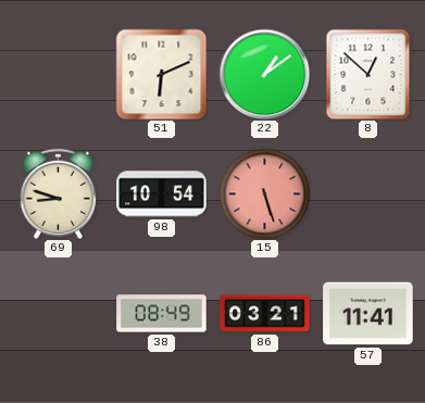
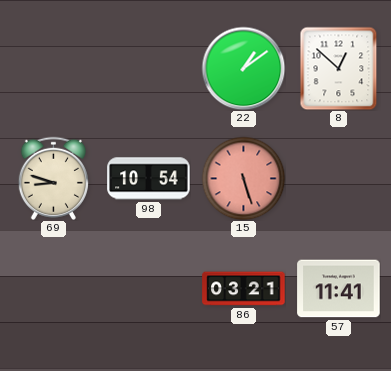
51: 6:11 -> none (161, 74)
38: 08:49 -> none (162, 314)
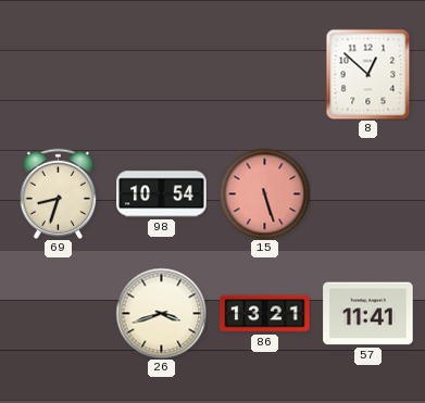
22: 1:09 -> none (243, 68)
69: 8:48 -> 8:33 (58, 193)
26: none -> 3:42 (161, 313)
86: 03:21 -> 13:21 (265, 314)
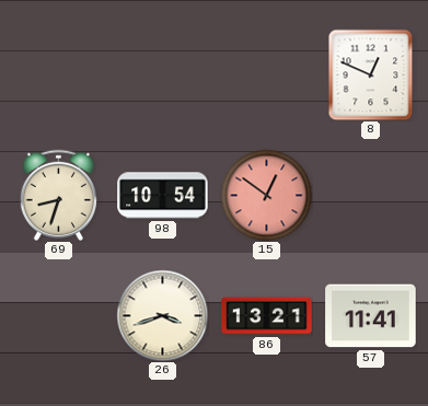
8: 12:52 -> 12:49 (371, 74)
15: 5:27 -> 12:51 (266, 195)
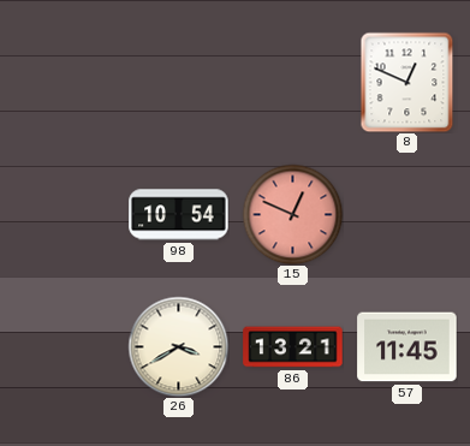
69: 8:33 -> none (58, 195)
15: 12:51 -> 12:49 (292, 214)
26: 3:42 -> 3:40 (178, 346)
57: 11:41 -> 11:45 (407, 347)
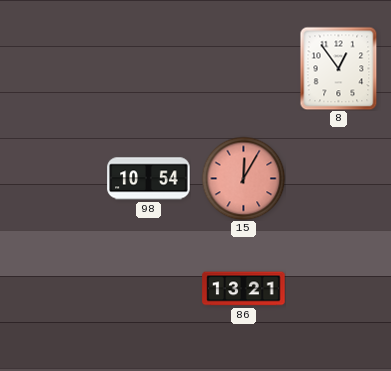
8: 12:49 -> 12:54 (339, 68)
15: 12:49 -> 12:05 (243, 178)
26: 3:40 -> none (178, 346)
57: 11:45 -> none (407, 347)
